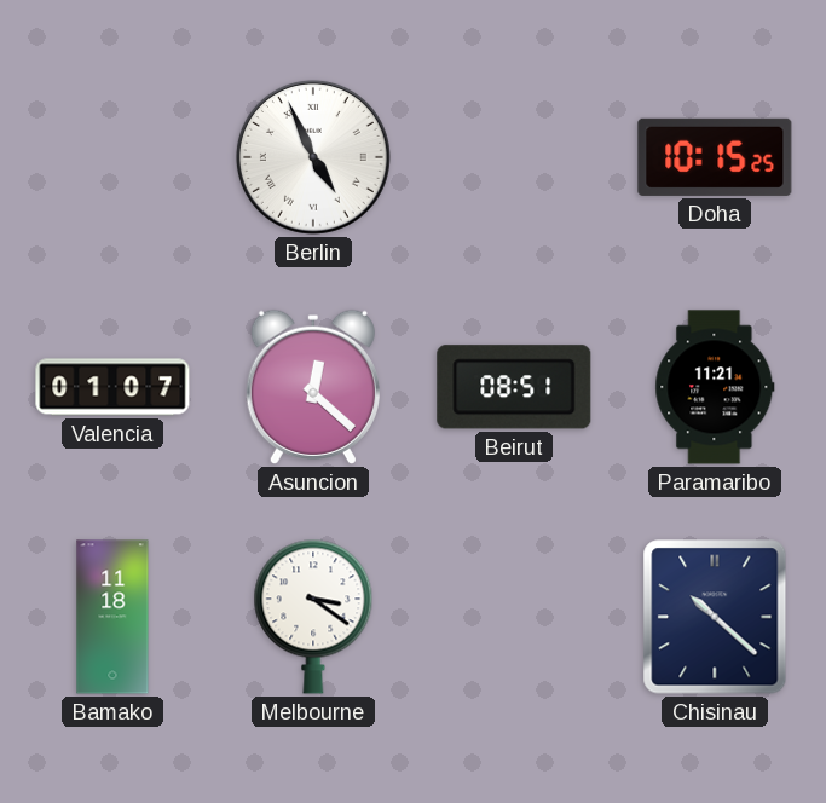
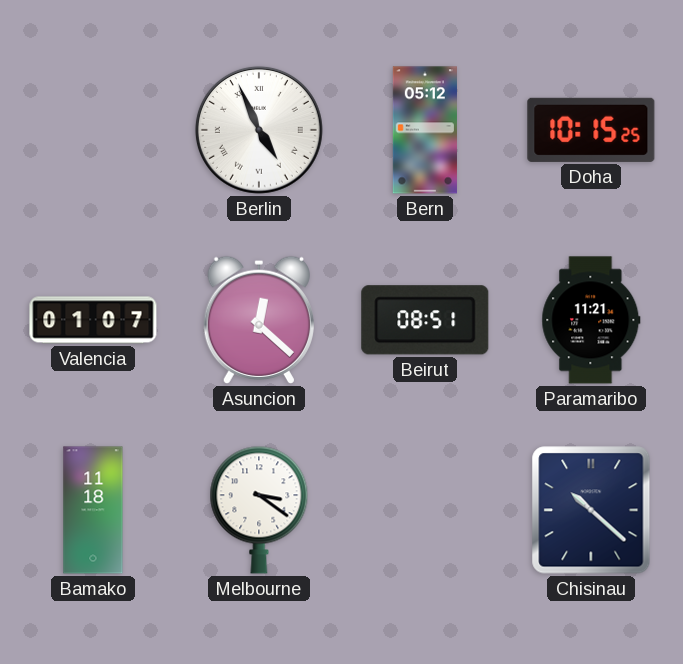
Bern: none -> 05:12 (425, 130)
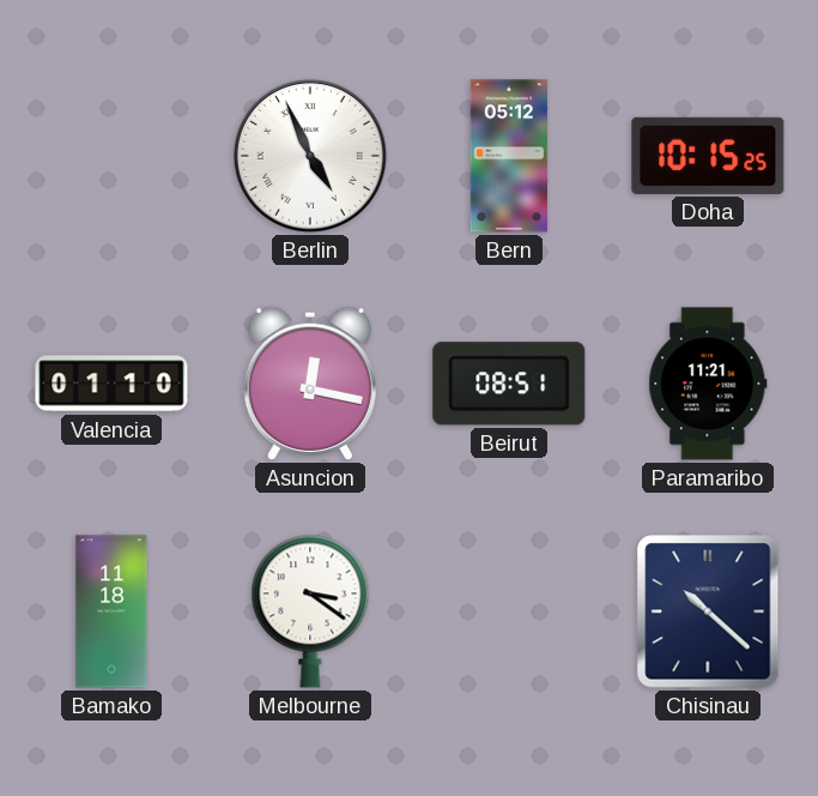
Valencia: 01:07 -> 01:10 (111, 384)
Asuncion: 12:22 -> 12:17 (310, 384)
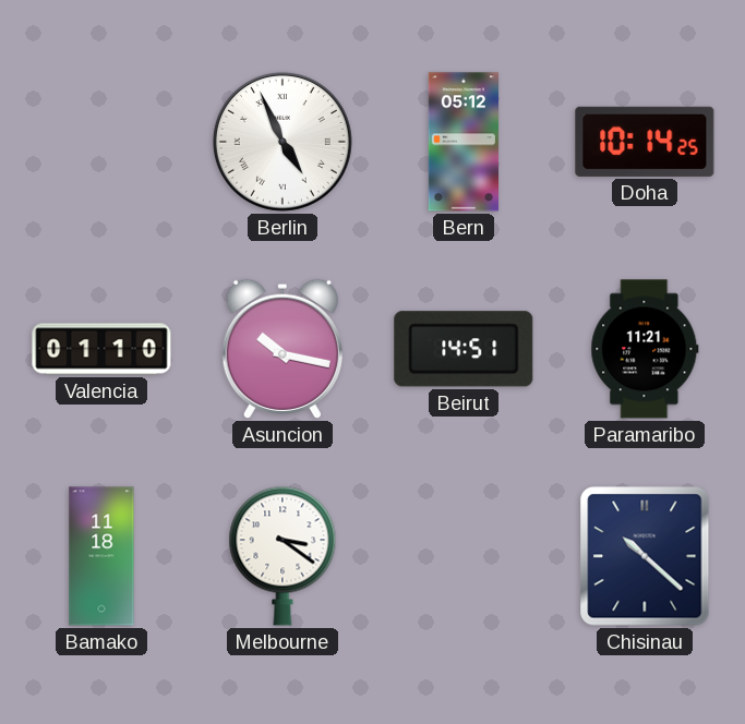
Doha: 10:15 -> 10:14 (645, 142)
Asuncion: 12:17 -> 10:17 (283, 349)
Beirut: 08:51 -> 14:51 (464, 349)
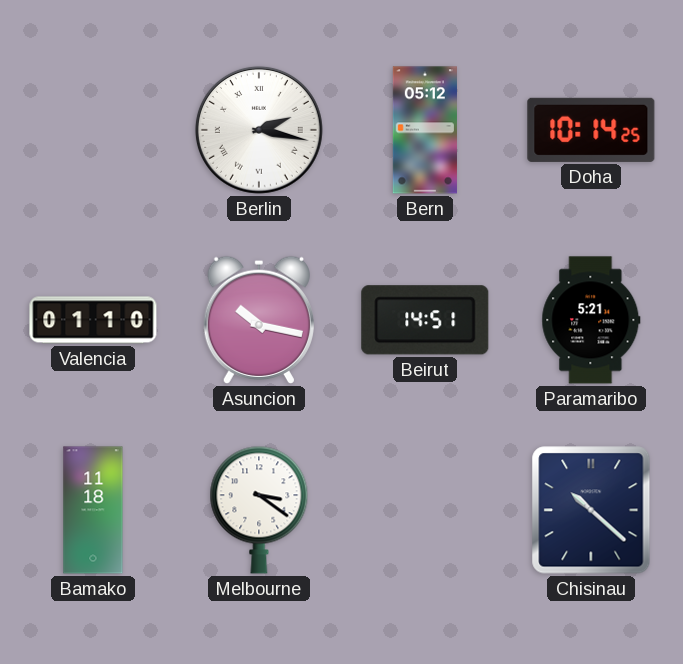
Berlin: 4:56 -> 2:17 (259, 130)
Paramaribo: 11:21 -> 5:21 (591, 320)
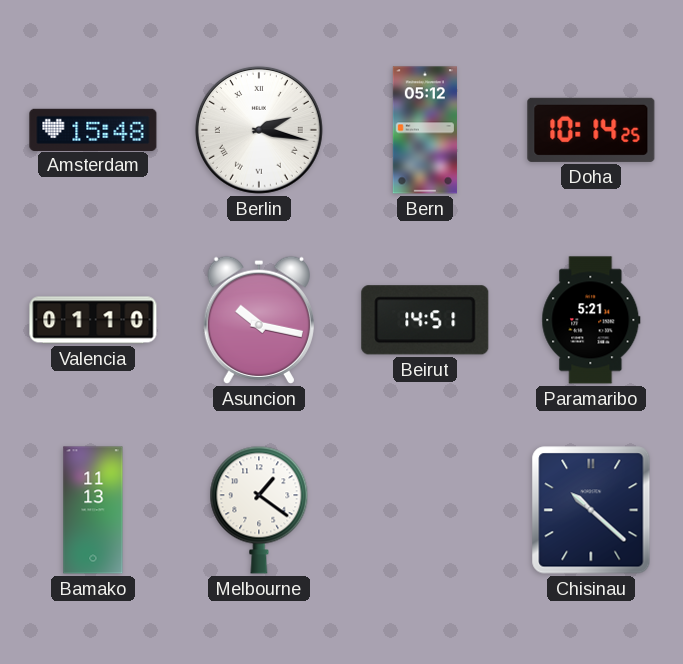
Amsterdam: none -> 15:48 (93, 129)
Bamako: 11:18 -> 11:13 (93, 510)
Melbourne: 3:21 -> 1:21 (259, 510)
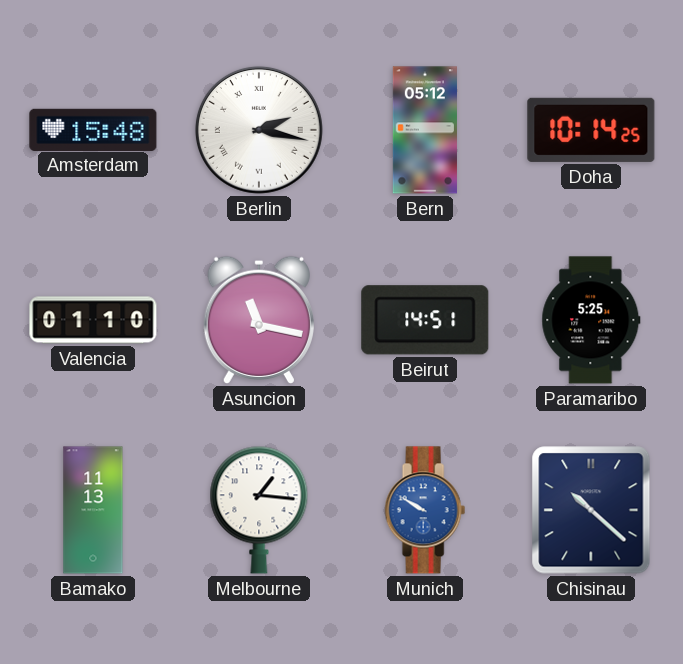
Asuncion: 10:17 -> 11:17 (259, 320)
Paramaribo: 5:21 -> 5:25 (591, 320)
Melbourne: 1:21 -> 1:16 (259, 510)
Munich: none -> 9:50 (425, 510)
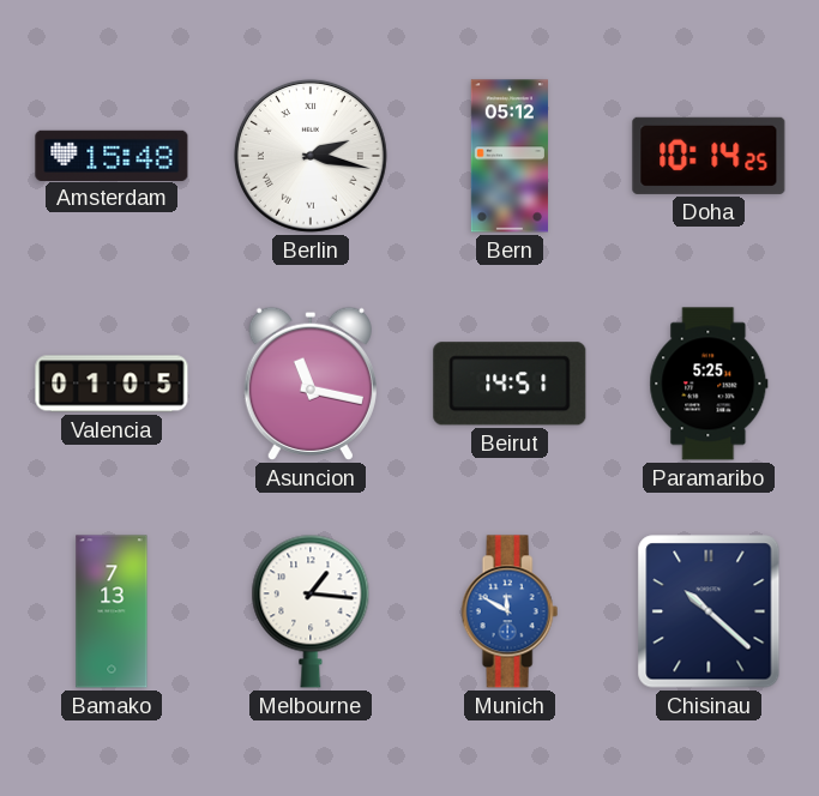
Valencia: 01:10 -> 01:05 (112, 384)
Bamako: 11:13 -> 7:13 (112, 611)
Munich: 9:50 -> 11:50 (510, 611)
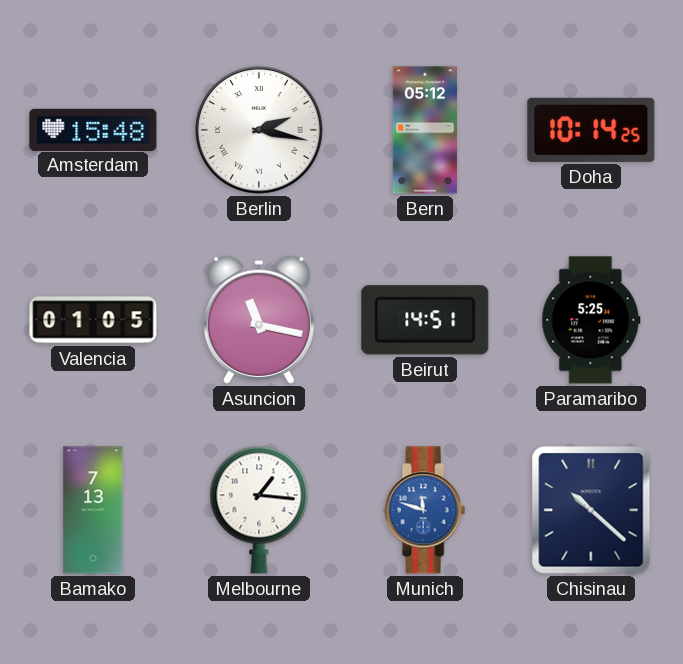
Munich: 11:50 -> 11:48 (425, 510)
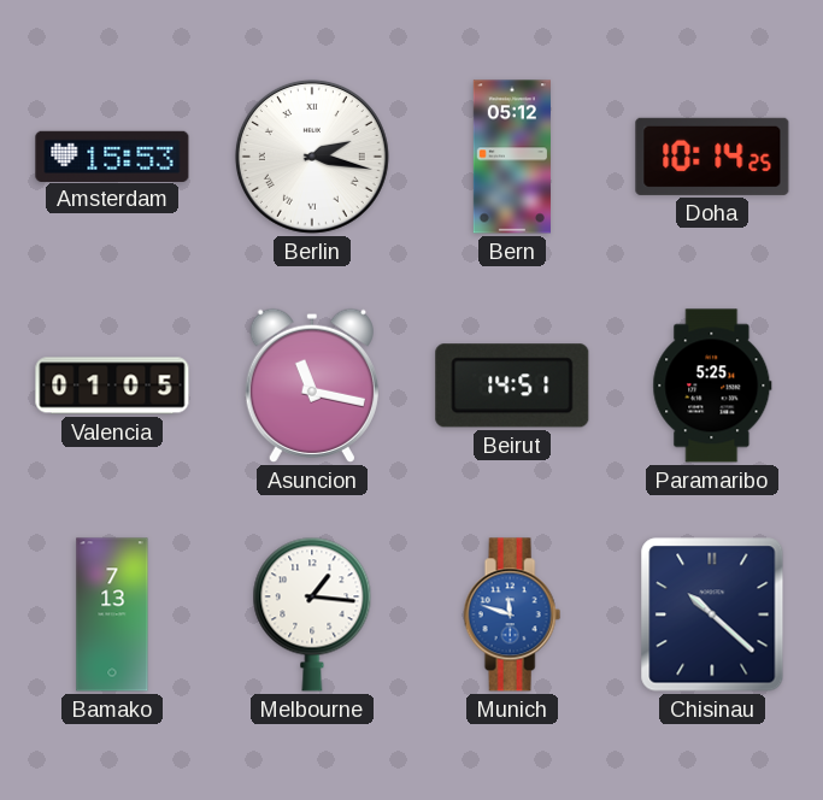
Amsterdam: 15:48 -> 15:53 (112, 155)
